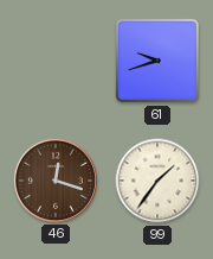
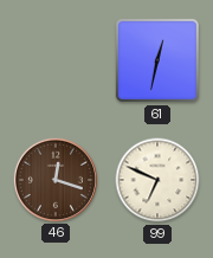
61: 9:42 -> 12:32 (157, 60)
99: 1:36 -> 6:49 (157, 180)
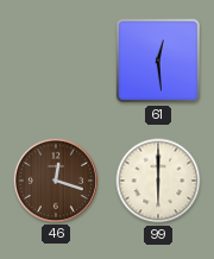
61: 12:32 -> 12:29 (158, 61)
99: 6:49 -> 6:00 (158, 181)
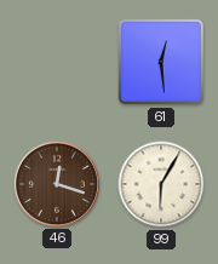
99: 6:00 -> 6:05 (161, 184)
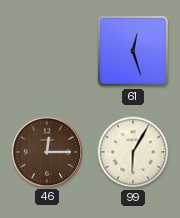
61: 12:29 -> 12:27 (133, 51)
46: 12:18 -> 12:15 (46, 151)
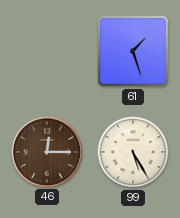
61: 12:27 -> 1:27 (133, 51)
99: 6:05 -> 5:25 (133, 152)
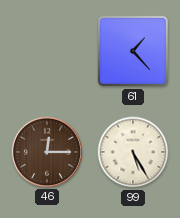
61: 1:27 -> 1:23 (133, 51)
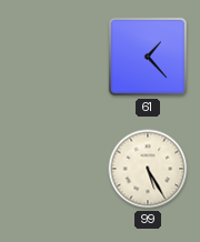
46: 12:15 -> none (46, 151)
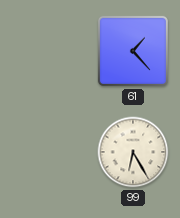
99: 5:25 -> 6:25 (133, 152)
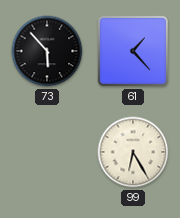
73: none -> 5:53 (47, 51)
